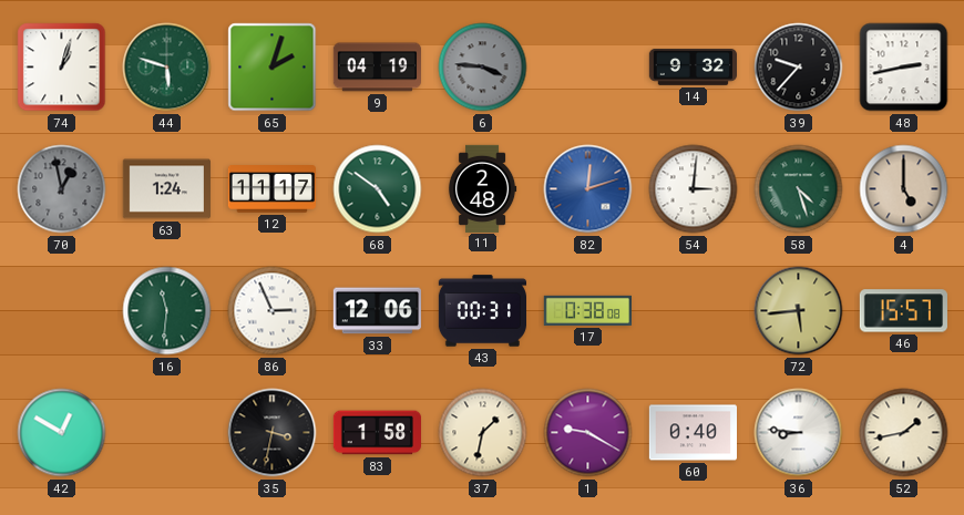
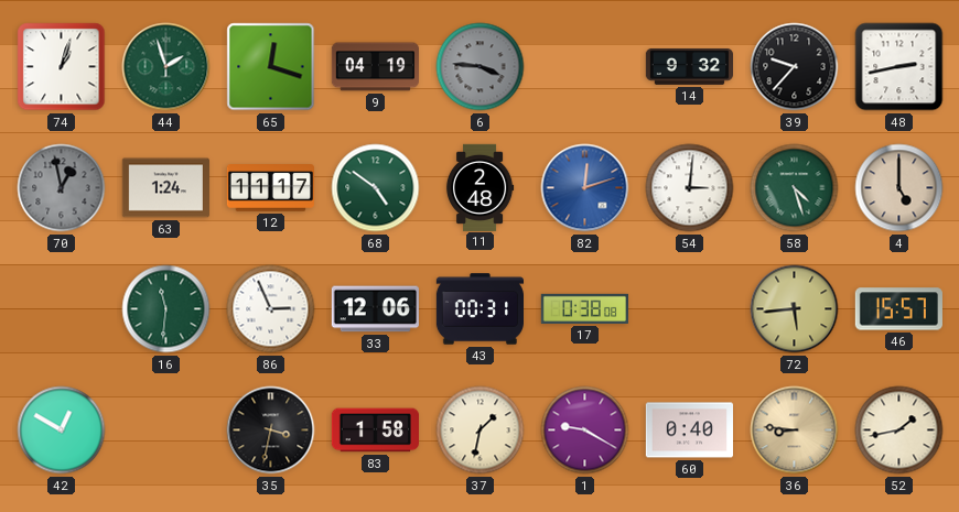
44: 5:48 -> 1:57 (166, 67)
65: 2:03 -> 12:18 (271, 67)
36 dial: white -> champagne (795, 431)
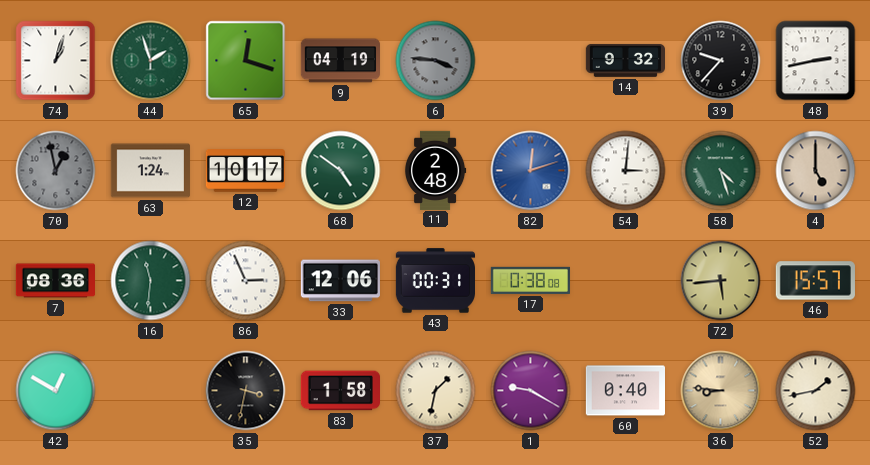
12: 11:17 -> 10:17 (245, 171)
7: none -> 08:36 (55, 281)
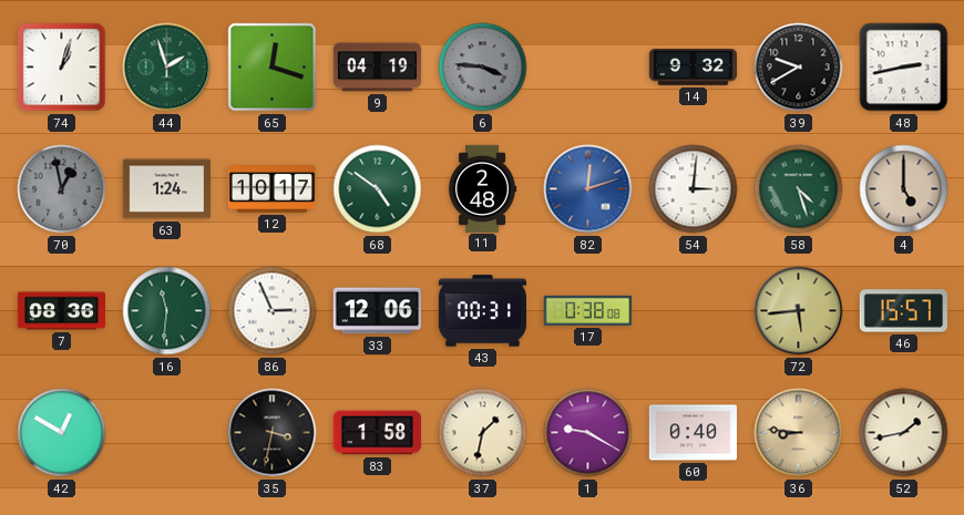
39: 9:37 -> 9:40 (799, 68)
